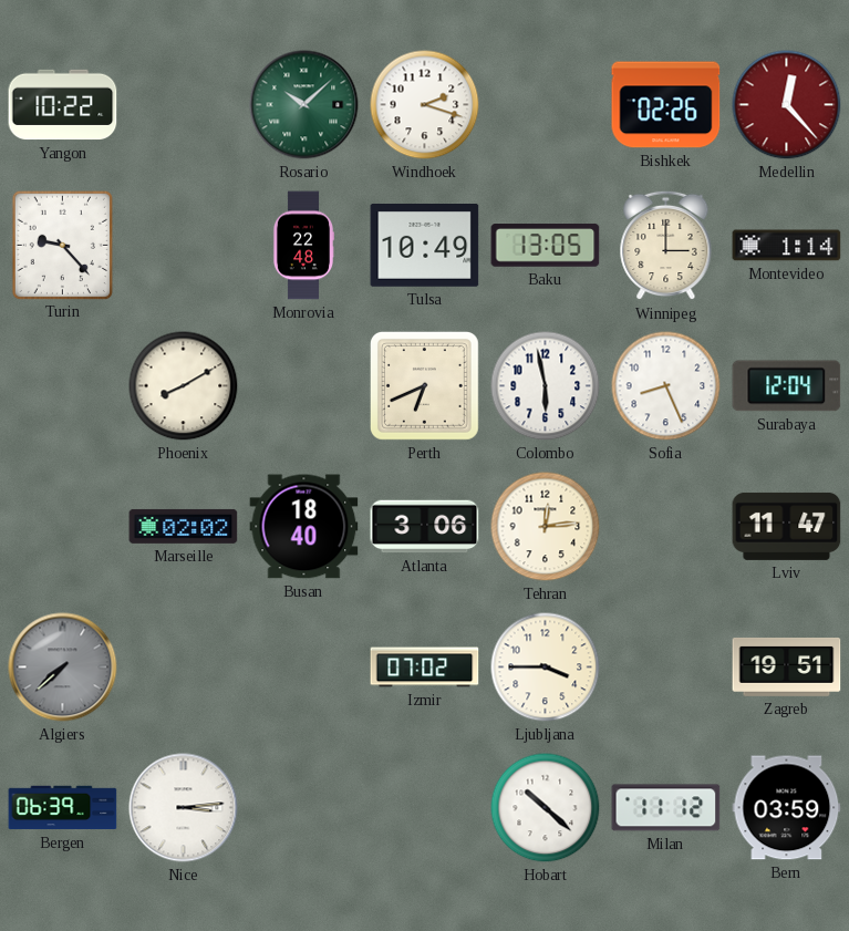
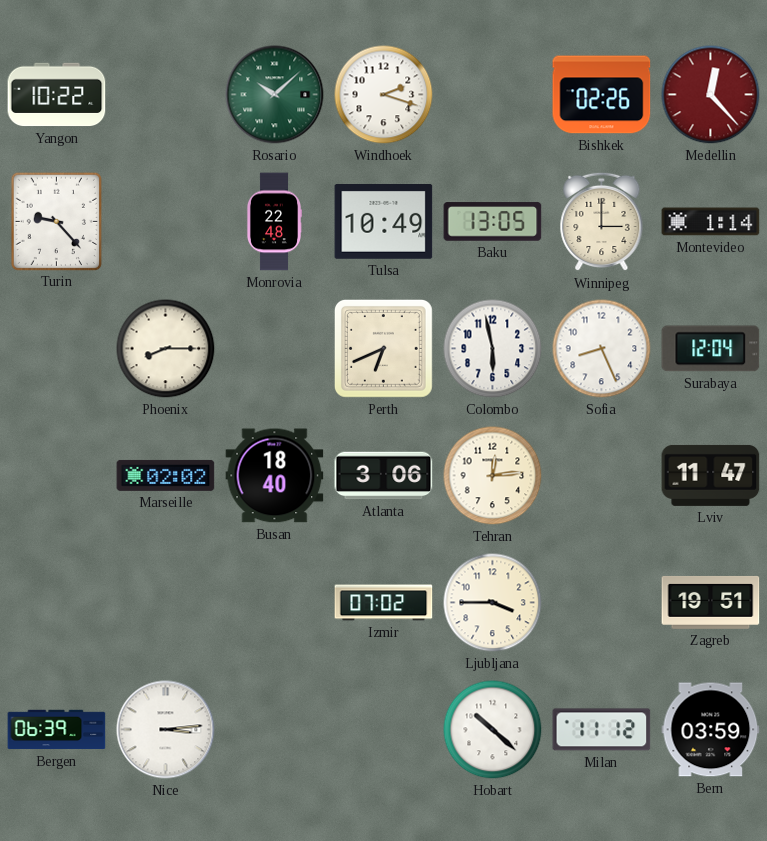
Phoenix: 8:10 -> 8:15 (166, 349)
Algiers: 7:38 -> none (63, 668)
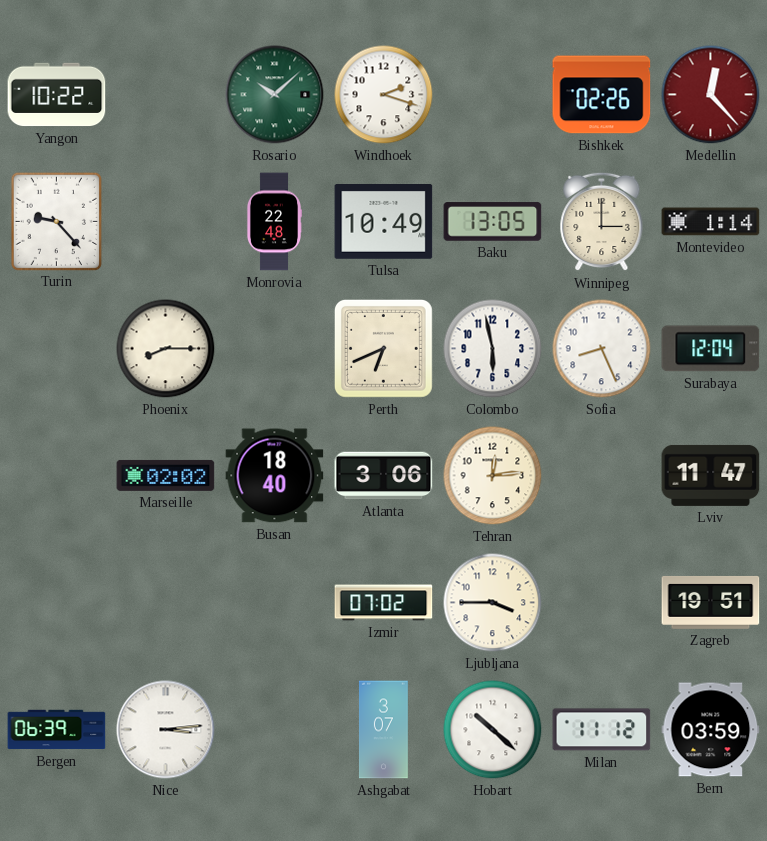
Ashgabat: none -> 3:07 (383, 730)
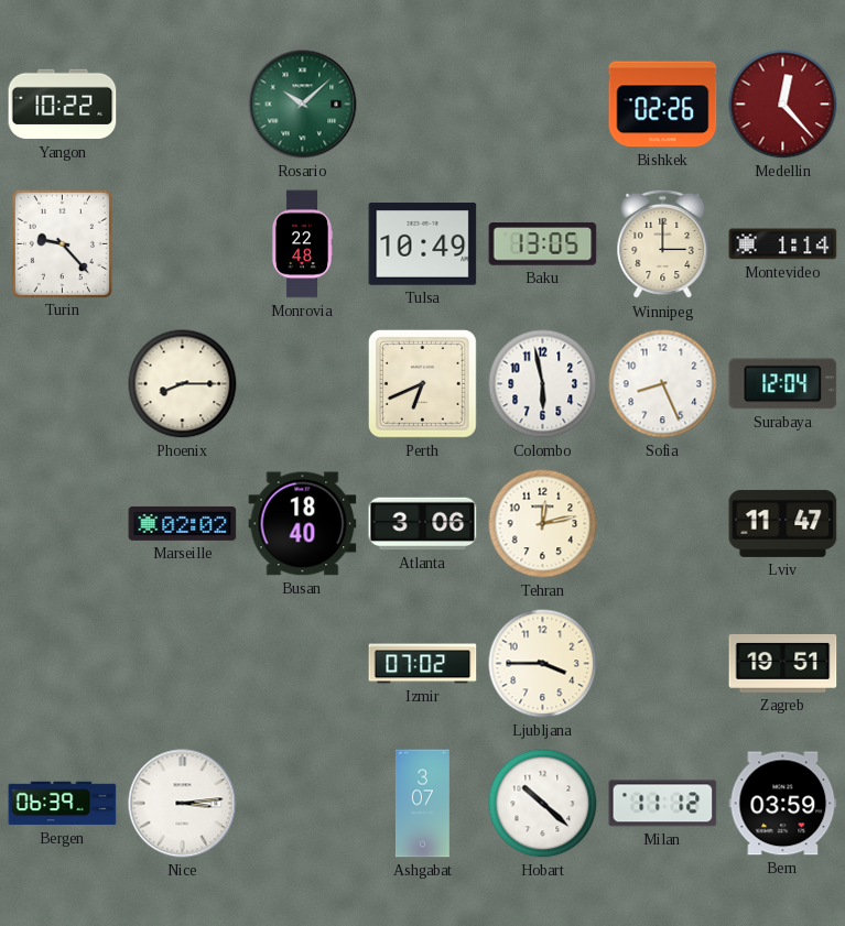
Windhoek: 2:18 -> none (384, 95)
Tehran: 12:14 -> 12:13 (543, 524)
